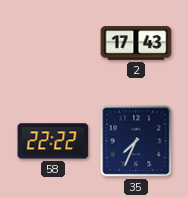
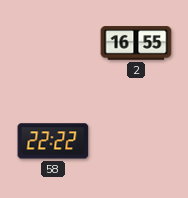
2: 17:43 -> 16:55 (136, 43)
35: 7:34 -> none (136, 141)
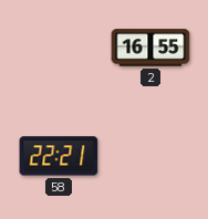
58: 22:22 -> 22:21 (59, 156)
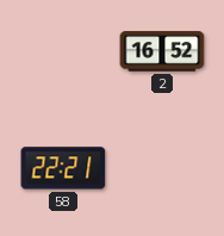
2: 16:55 -> 16:52 (162, 51)
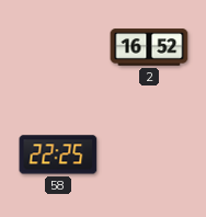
58: 22:21 -> 22:25 (58, 155)
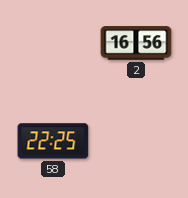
2: 16:52 -> 16:56 (136, 43)
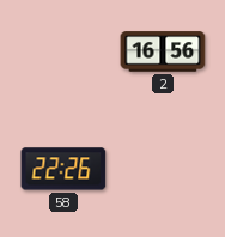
58: 22:25 -> 22:26 (63, 169)
